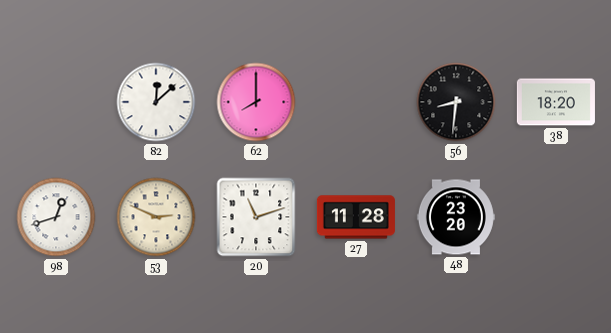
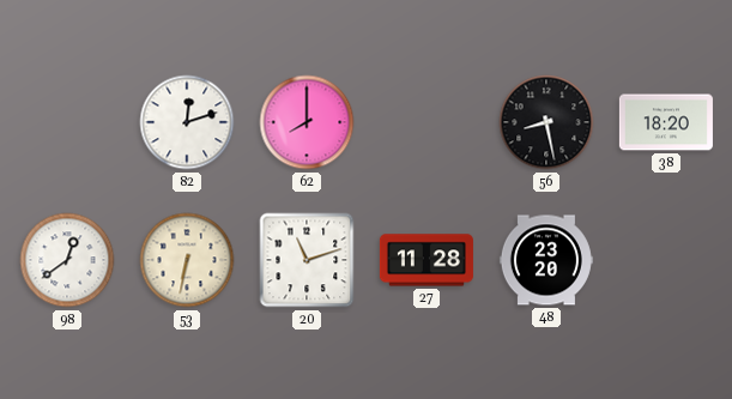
82: 12:08 -> 12:12 (187, 122)
56: 8:31 -> 8:28 (546, 122)
98: 12:42 -> 12:39 (67, 260)
53: 2:49 -> 6:32 (187, 260)
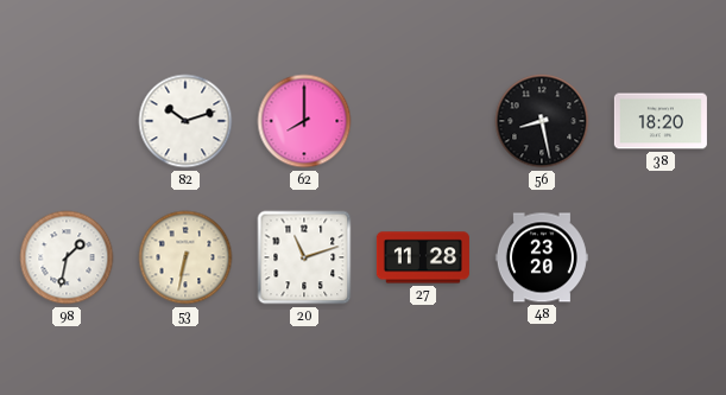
82: 12:12 -> 10:12 (185, 121)
98: 12:39 -> 1:32 (67, 257)
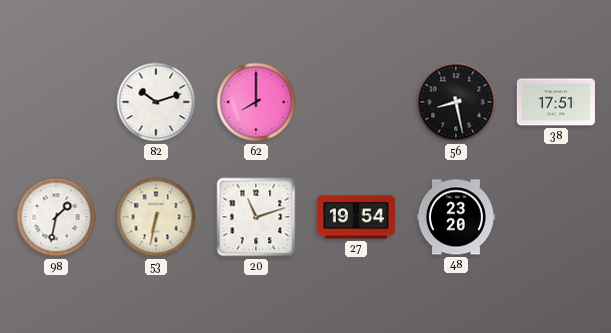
38: 18:20 -> 17:51 (556, 102)
27: 11:28 -> 19:54 (356, 217)
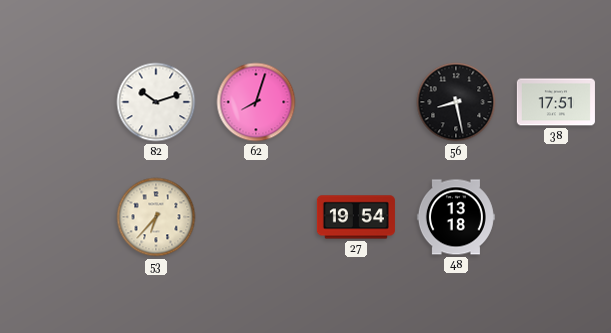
62: 8:00 -> 8:03 (256, 102)
98: 1:32 -> none (56, 217)
53: 6:32 -> 6:37 (156, 217)
20: 11:12 -> none (256, 217)
48: 23:20 -> 13:18 (456, 217)
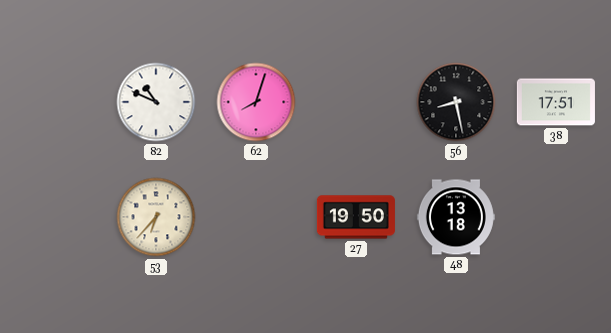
82: 10:12 -> 10:49 (156, 102)
27: 19:54 -> 19:50 (356, 217)
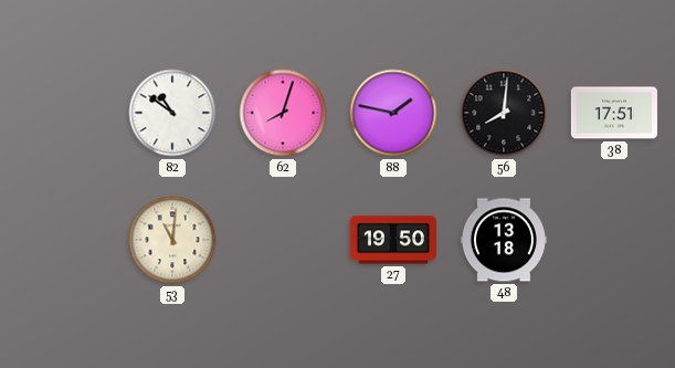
82: 10:49 -> 10:51 (172, 113)
88: none -> 1:47 (393, 113)
56: 8:28 -> 8:01 (504, 113)
53: 6:37 -> 11:01 (172, 240)
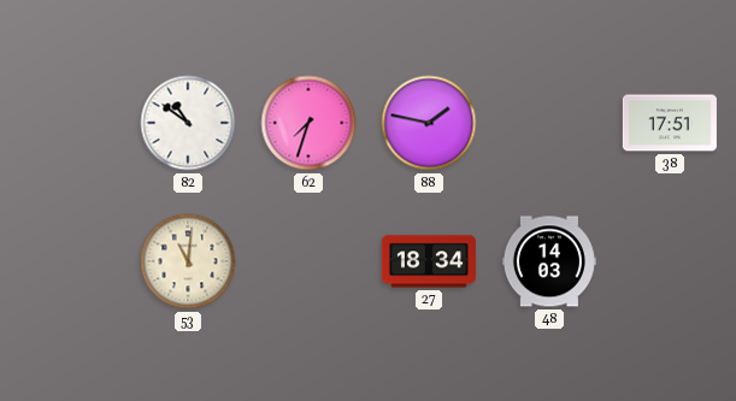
62: 8:03 -> 7:33 (308, 123)
56: 8:01 -> none (504, 113)
27: 19:50 -> 18:34 (429, 261)
48: 13:18 -> 14:03 (549, 261)
